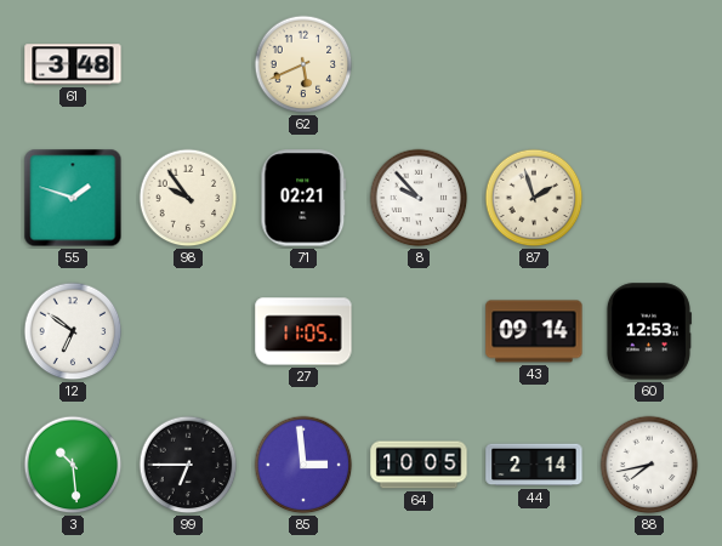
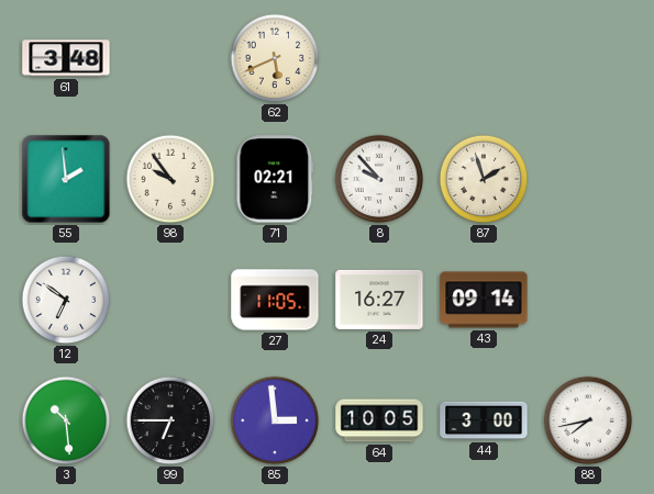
55: 1:48 -> 1:59 (66, 179)
24: none -> 16:27 (379, 300)
60: 12:53 -> none (648, 331)
44: 2:14 -> 3:00 (484, 420)
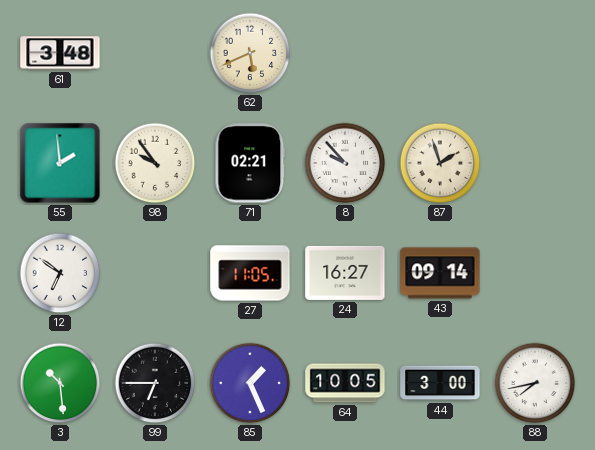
85: 2:59 -> 1:26 (250, 383)
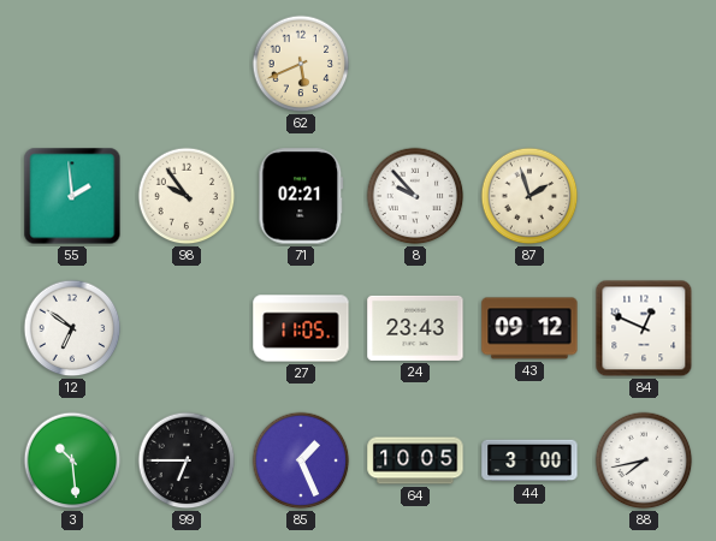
61: 3:48 -> none (60, 53)
24: 16:27 -> 23:43 (415, 328)
43: 09:14 -> 09:12 (529, 328)
84: none -> 12:49 (644, 328)
